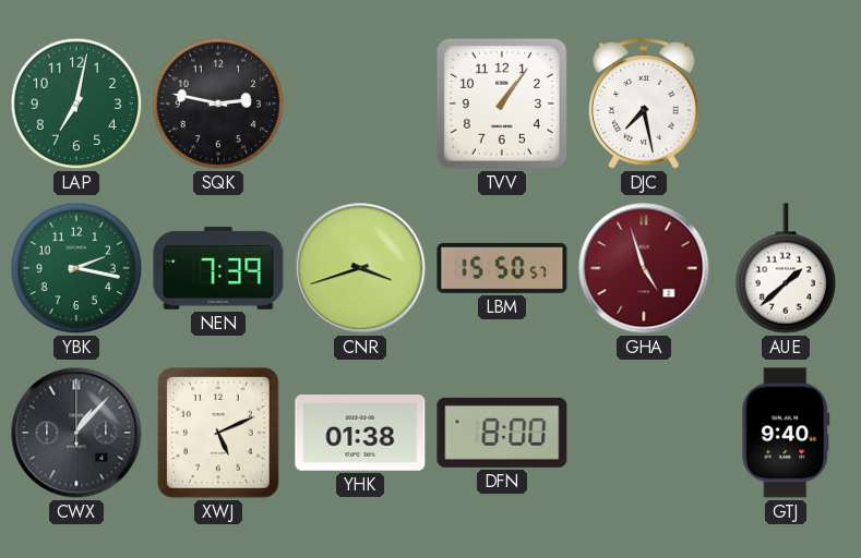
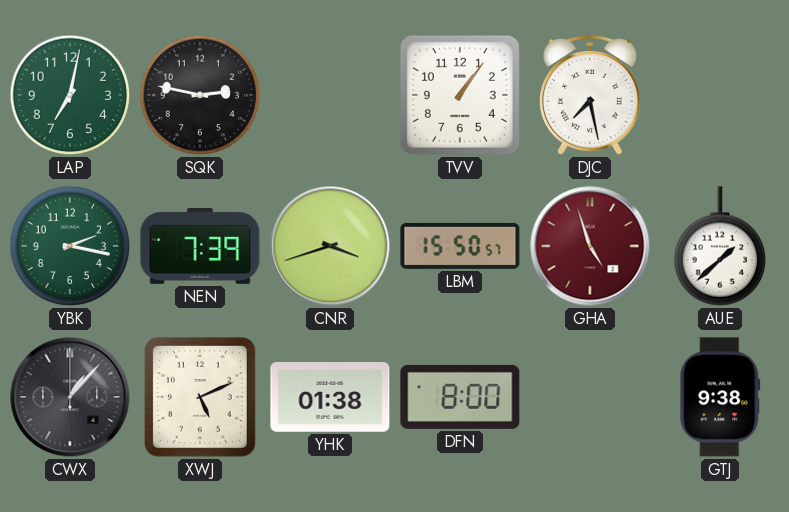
GTJ: 9:40 -> 9:38 (720, 397)
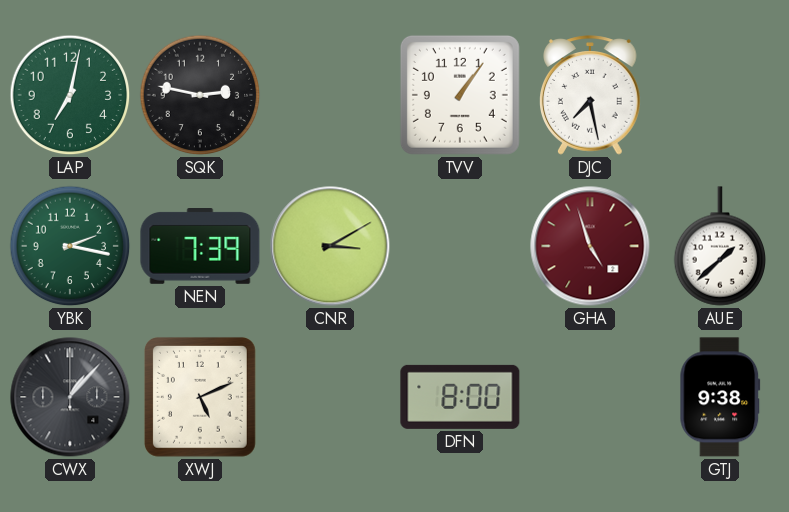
CNR: 3:42 -> 3:10 (330, 246)
LBM: 15:50 -> none (460, 246)
YHK: 01:38 -> none (330, 398)
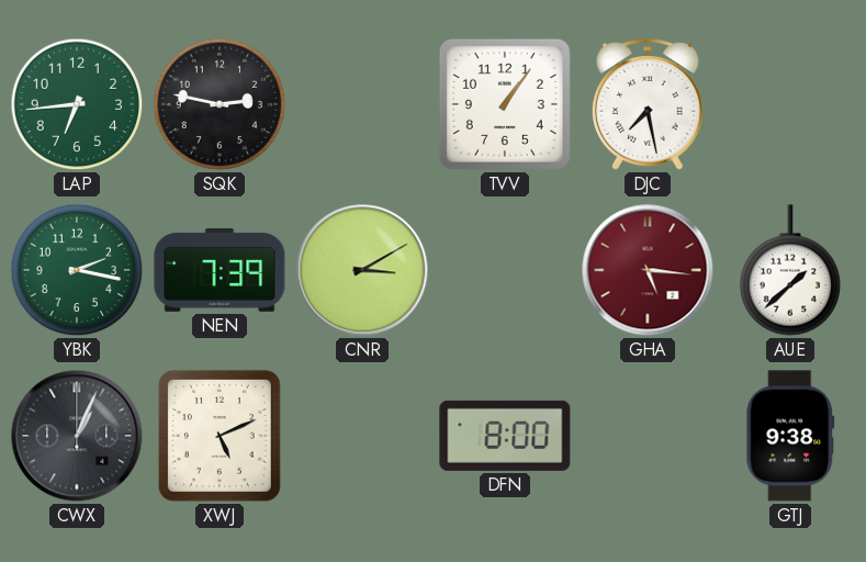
LAP: 7:02 -> 6:44 (77, 104)
GHA: 4:57 -> 5:16 (648, 270)
CWX: 1:07 -> 1:04 (77, 436)
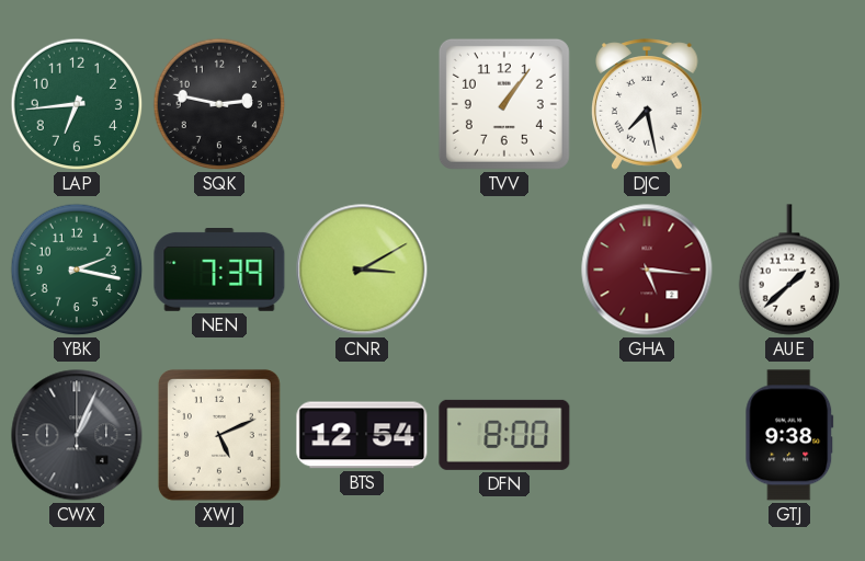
BTS: none -> 12:54 (362, 435)
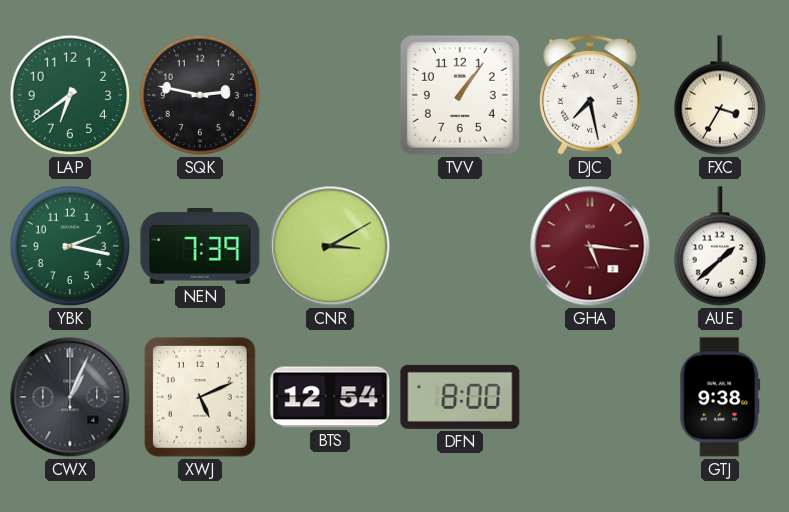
LAP: 6:44 -> 6:39 (70, 95)
FXC: none -> 3:35 (720, 95)
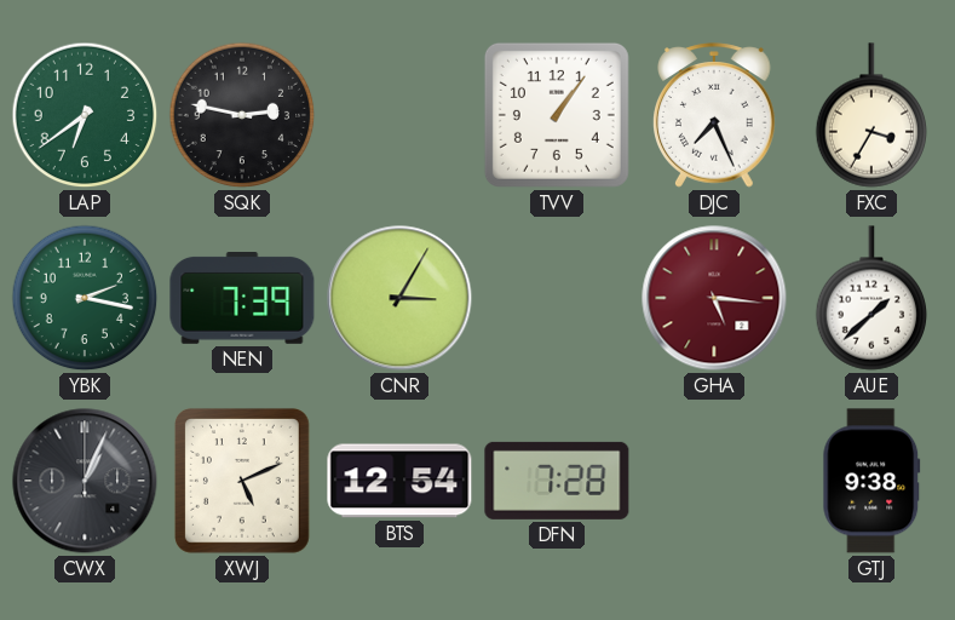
DJC: 7:28 -> 7:26 (715, 115)
CNR: 3:10 -> 3:05 (399, 298)
DFN: 8:00 -> 7:28 (557, 481)
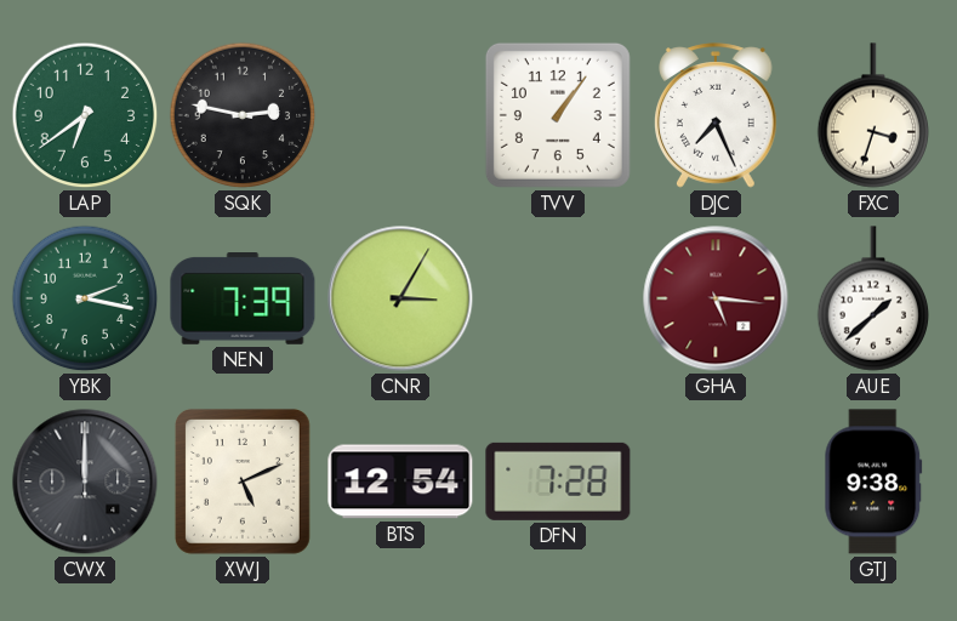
FXC: 3:35 -> 3:33 (873, 115)
CWX: 1:04 -> 12:00 (85, 482)
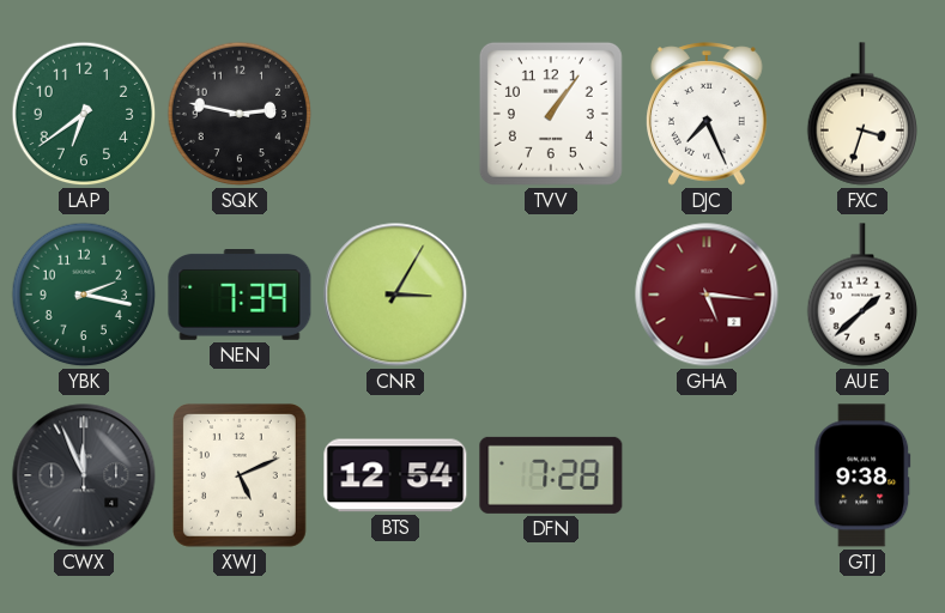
CWX: 12:00 -> 11:56 (84, 475)
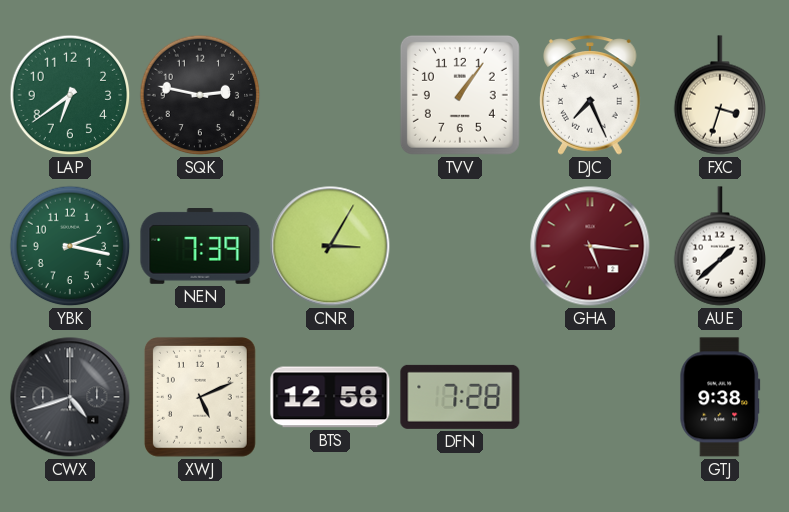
CWX: 11:56 -> 4:42 (70, 397)
BTS: 12:54 -> 12:58 (330, 397)
